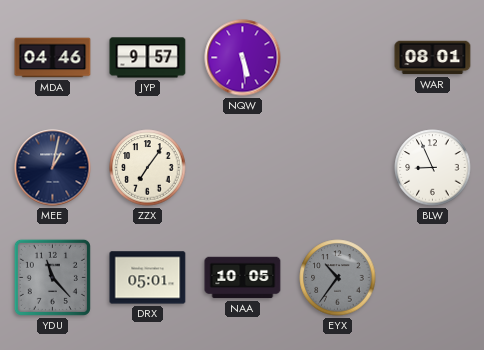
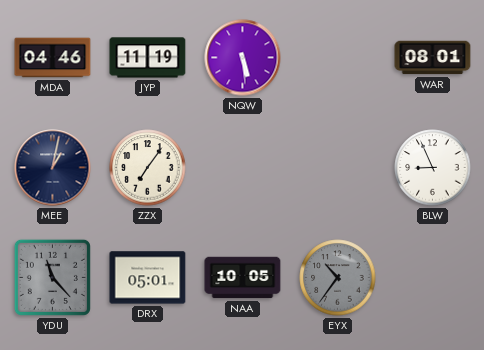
JYP: 9:57 -> 11:19 (148, 58)
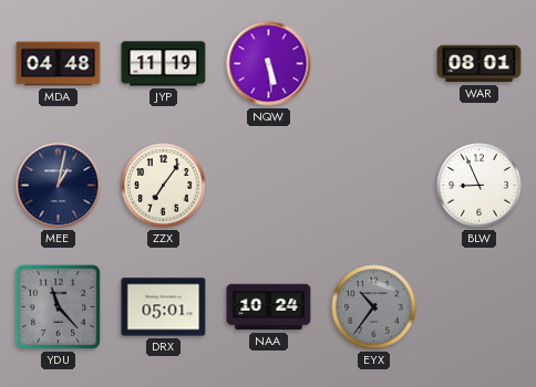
MDA: 04:46 -> 04:48 (59, 64)
NAA: 10:05 -> 10:24 (269, 307)
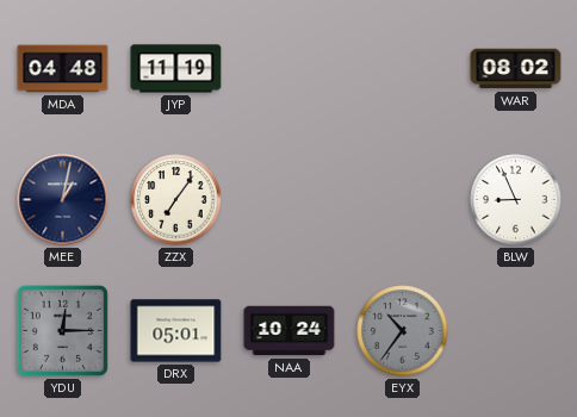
NQW: 5:29 -> none (269, 64)
WAR: 08:01 -> 08:02 (516, 69)
YDU: 11:23 -> 12:15 (62, 330)
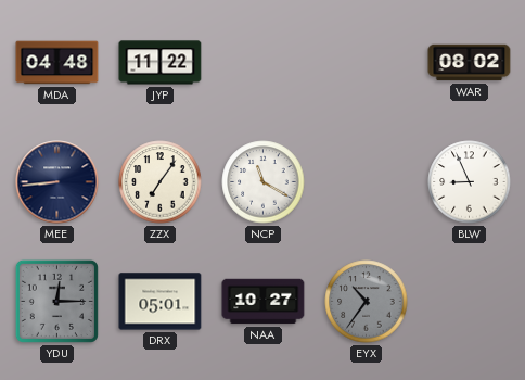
JYP: 11:19 -> 11:22 (161, 63)
MEE: 1:02 -> 8:44 (57, 182)
NCP: none -> 11:20 (264, 182)
NAA: 10:24 -> 10:27 (264, 302)
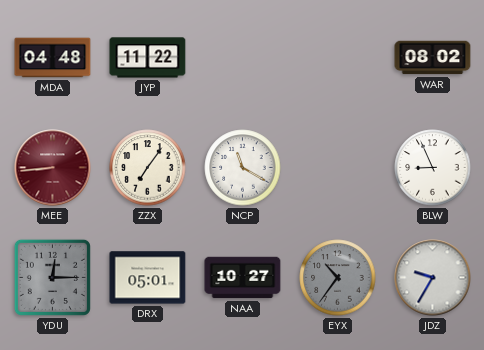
MEE dial: navy -> burgundy (53, 168)
JDZ: none -> 9:35 (433, 278)
